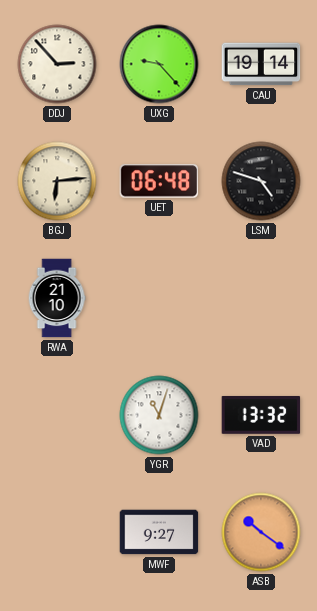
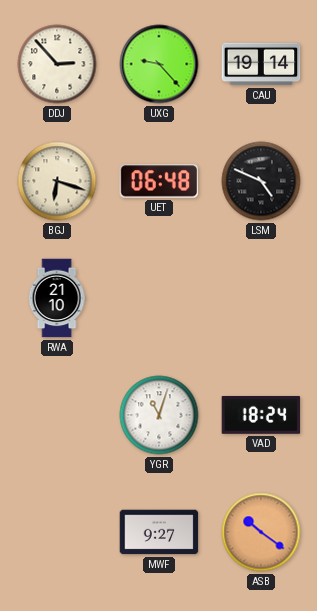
BGJ: 6:14 -> 6:18 (57, 181)
LSM: 4:48 -> 4:49 (261, 181)
VAD: 13:32 -> 18:24 (261, 415)
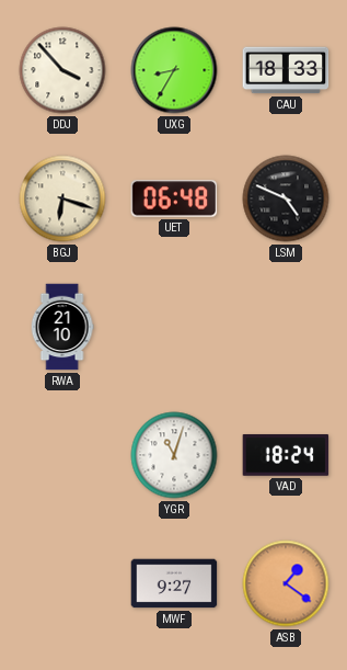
DDJ: 2:53 -> 3:53 (62, 70)
UXG: 9:23 -> 8:35 (174, 70)
CAU: 19:14 -> 18:33 (286, 70)
ASB: 10:21 -> 1:21 (286, 583)
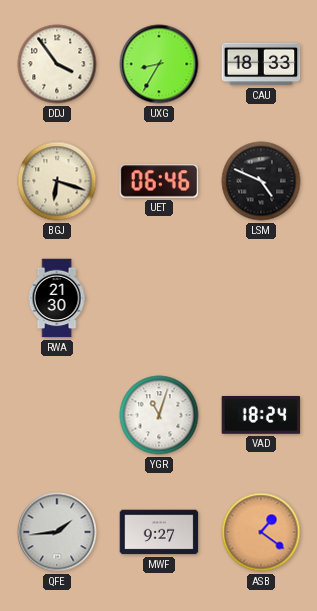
DDJ: 3:53 -> 3:54 (57, 64)
UET: 06:48 -> 06:46 (159, 181)
RWA: 21:10 -> 21:30 (57, 298)
QFE: none -> 1:44 (57, 532)
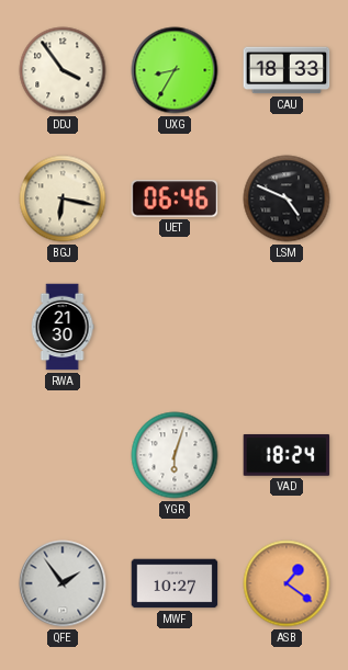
BGJ: 6:18 -> 6:17 (63, 198)
YGR: 11:03 -> 6:03 (175, 455)
QFE: 1:44 -> 1:54 (63, 583)
MWF: 9:27 -> 10:27 (175, 583)
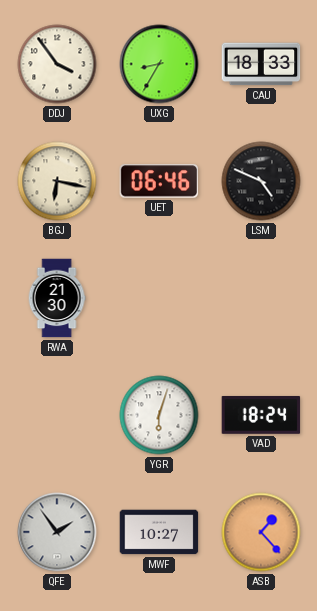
ASB: 1:21 -> 1:23 (261, 532)
